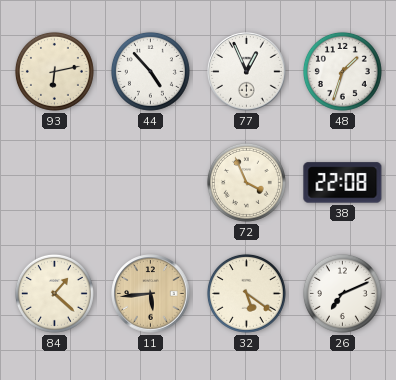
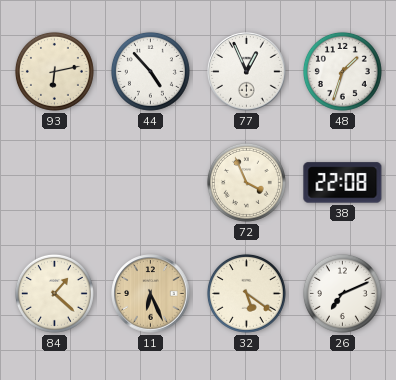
11: 5:44 -> 6:26 (151, 294)
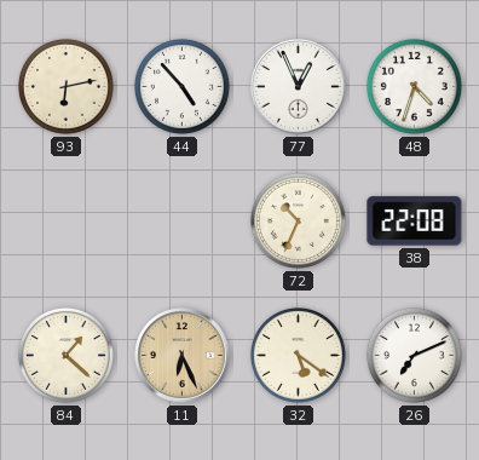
48: 1:33 -> 4:33 (414, 86)
72: 3:56 -> 10:34 (298, 220)
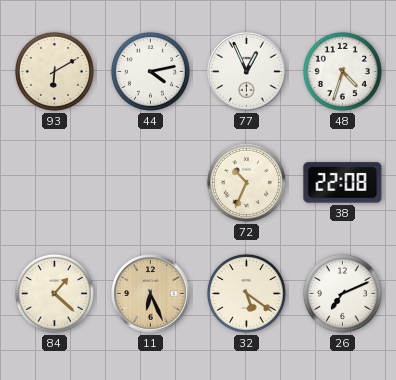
93: 6:13 -> 6:10 (54, 71)
44: 4:53 -> 4:13 (150, 71)
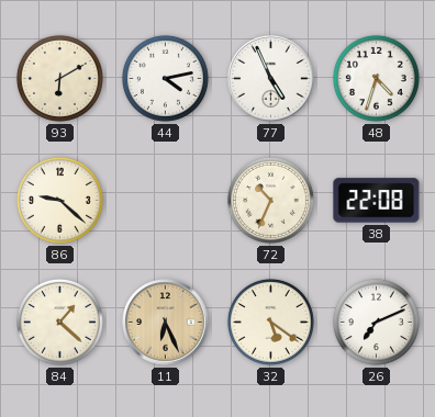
77: 12:56 -> 4:56 (271, 79)
86: none -> 9:22 (59, 200)
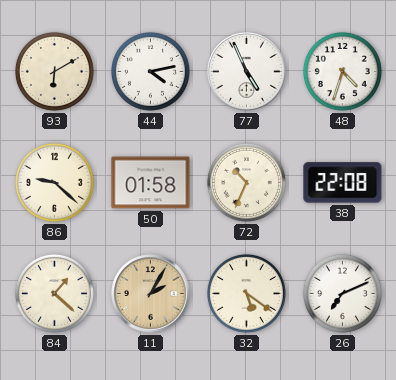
50: none -> 01:58 (151, 183)
11: 6:26 -> 2:05 (151, 294)
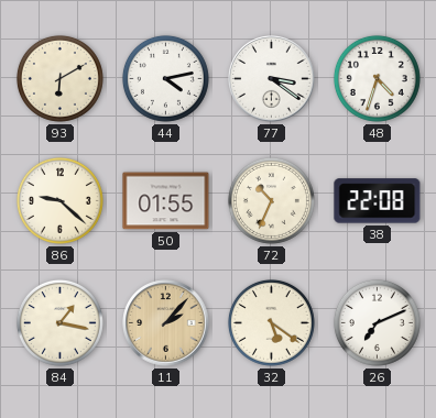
77: 4:56 -> 3:21 (272, 79)
50: 01:58 -> 01:55 (166, 201)
84: 1:22 -> 1:17 (59, 322)
11: 2:05 -> 2:07 (166, 323)
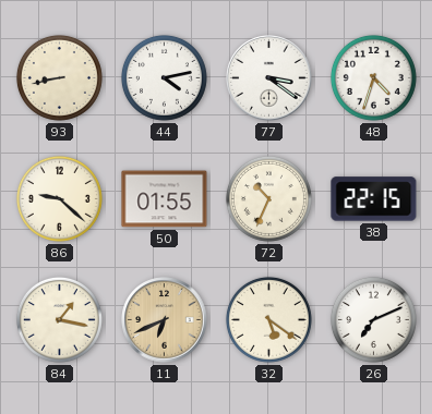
93: 6:10 -> 8:43 (59, 77)
38: 22:08 -> 22:15 (374, 199)
11: 2:07 -> 6:41 (165, 320)
